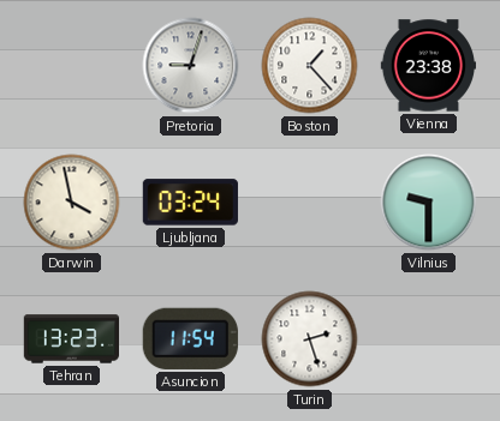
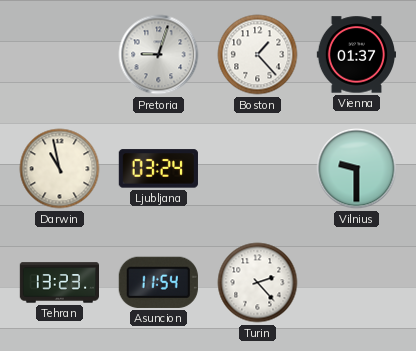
Vienna: 23:38 -> 01:37 (356, 55)
Darwin: 3:58 -> 10:58 (60, 169)
Turin: 2:27 -> 2:23 (258, 283)
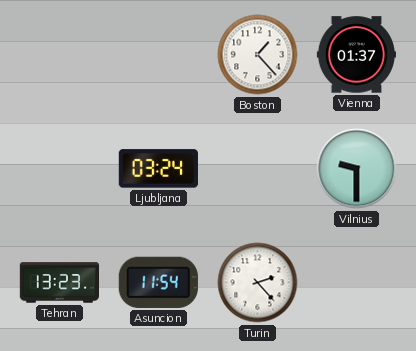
Pretoria: 9:03 -> none (159, 55)
Darwin: 10:58 -> none (60, 169)
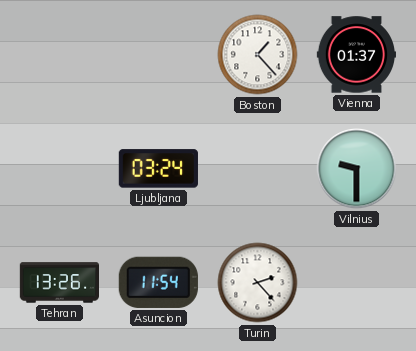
Tehran: 13:23 -> 13:26 (59, 283)
